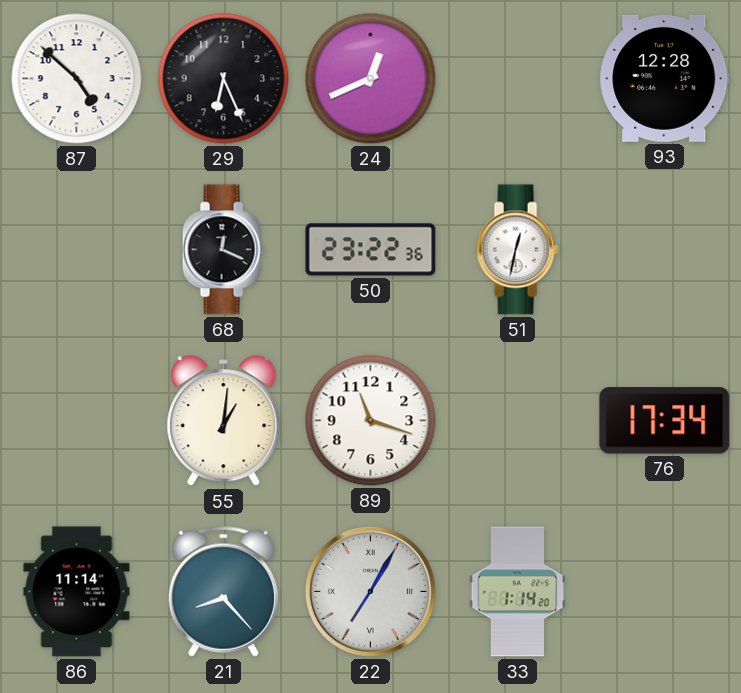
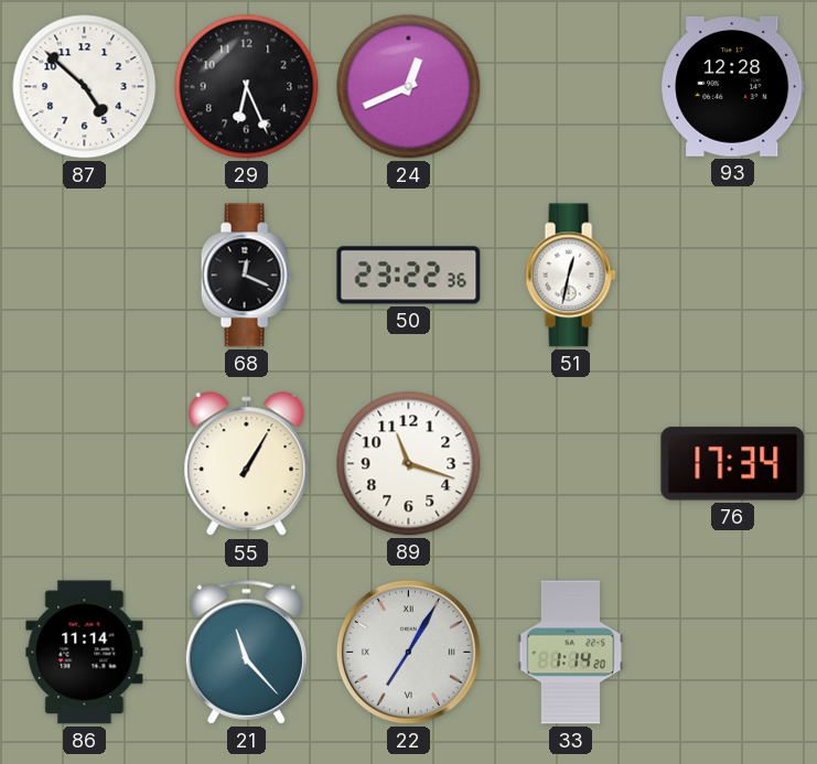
55: 1:01 -> 1:05 (247, 464)
21: 8:23 -> 11:23 (246, 652)
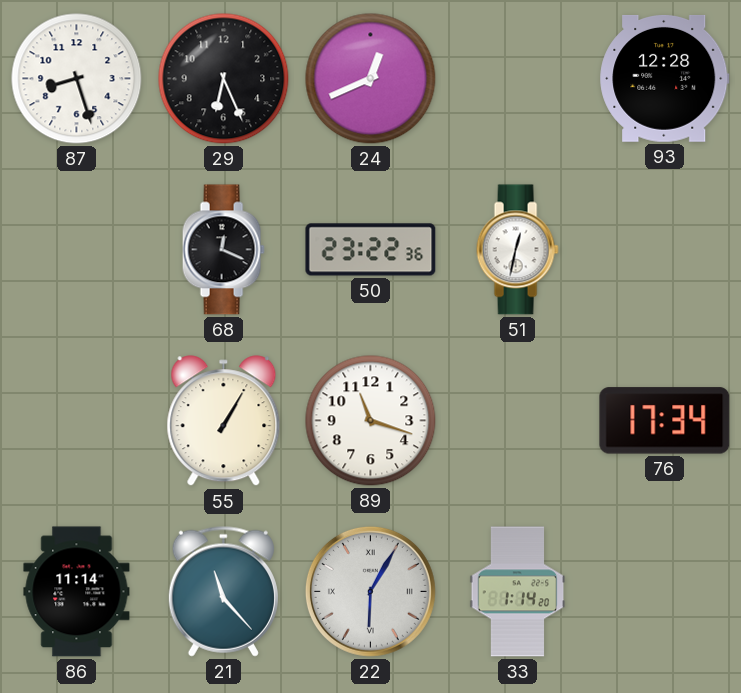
87: 4:52 -> 8:27 (77, 79)
22: 7:05 -> 6:05 (370, 591)
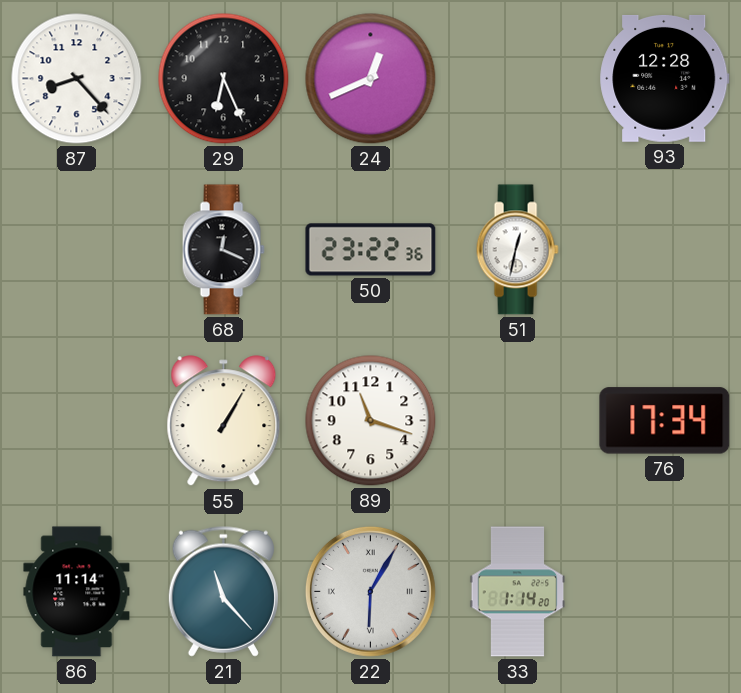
87: 8:27 -> 8:23 (77, 79)
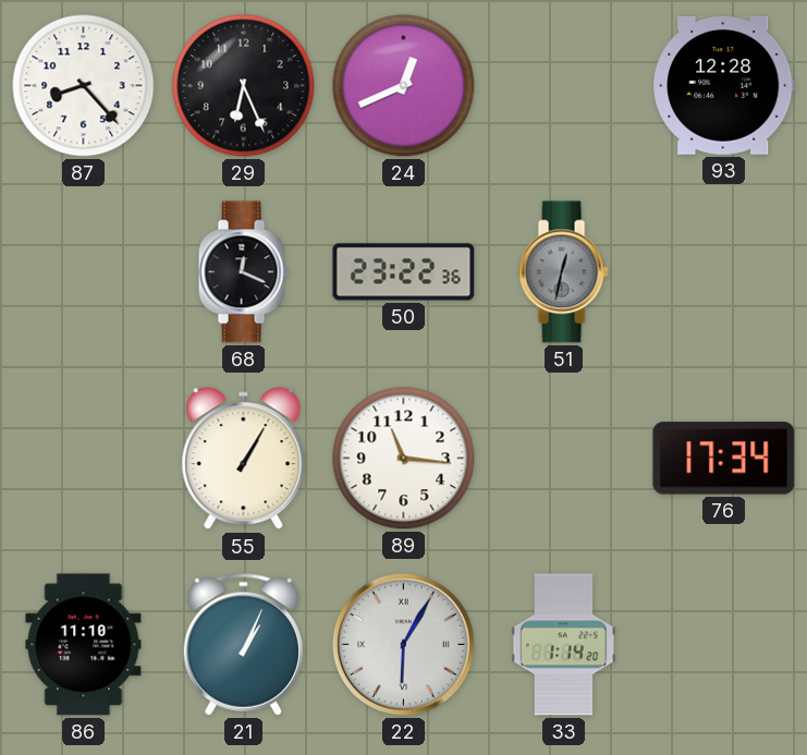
51 dial: white -> grey (563, 272)
89: 11:18 -> 11:16 (404, 459)
86: 11:14 -> 11:10 (84, 645)
21: 11:23 -> 1:04 (243, 644)
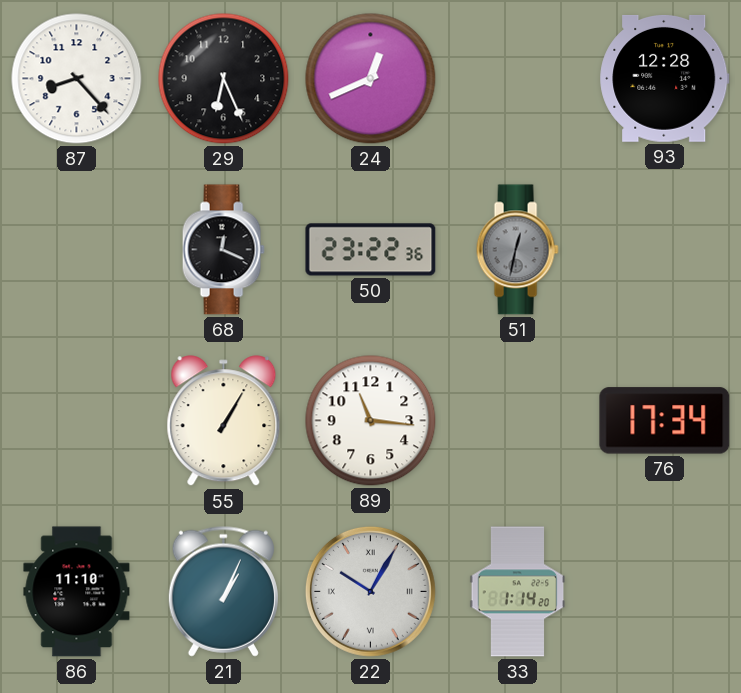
22: 6:05 -> 10:05 (370, 591)
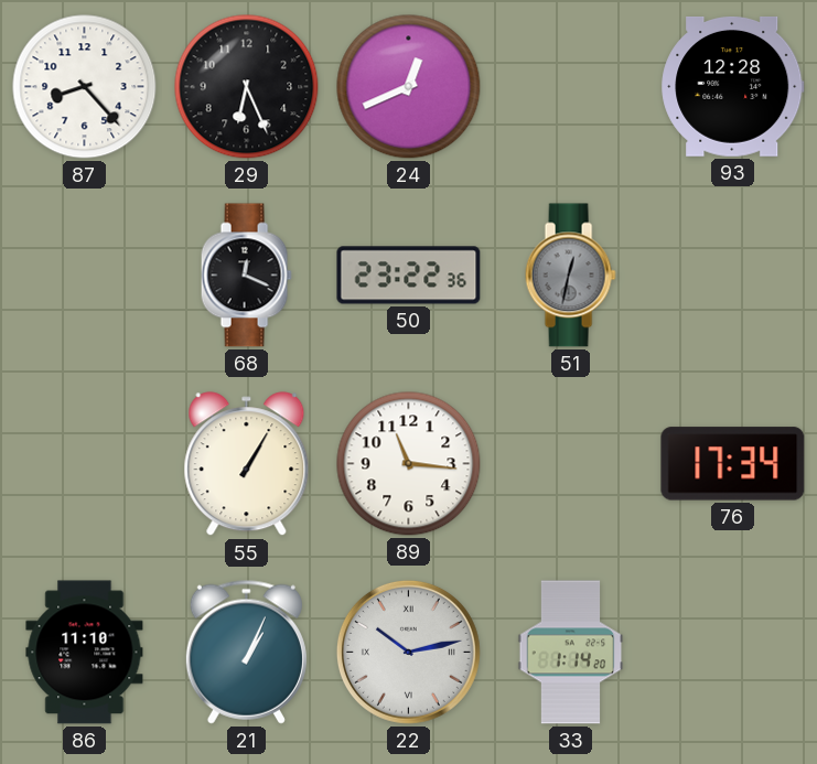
22: 10:05 -> 10:13 (408, 652)
